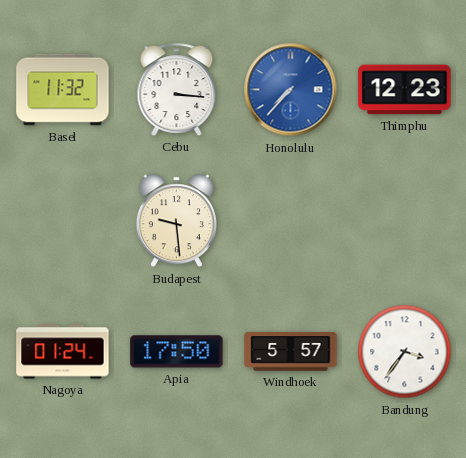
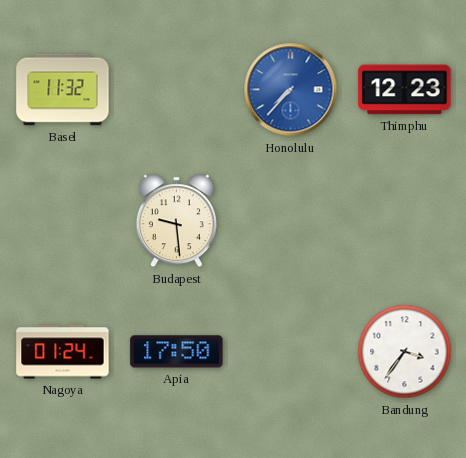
Cebu: 3:16 -> none (177, 89)
Windhoek: 5:57 -> none (291, 352)
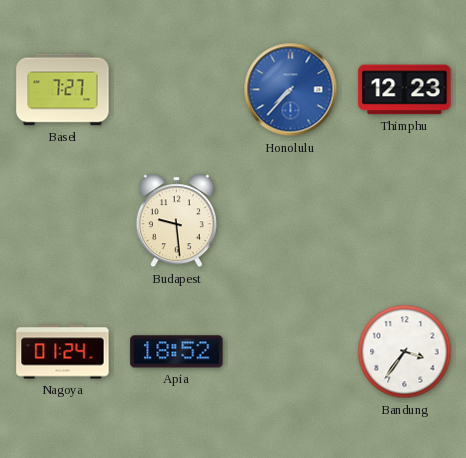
Basel: 11:32 -> 7:27 (63, 90)
Apia: 17:50 -> 18:52 (177, 352)
